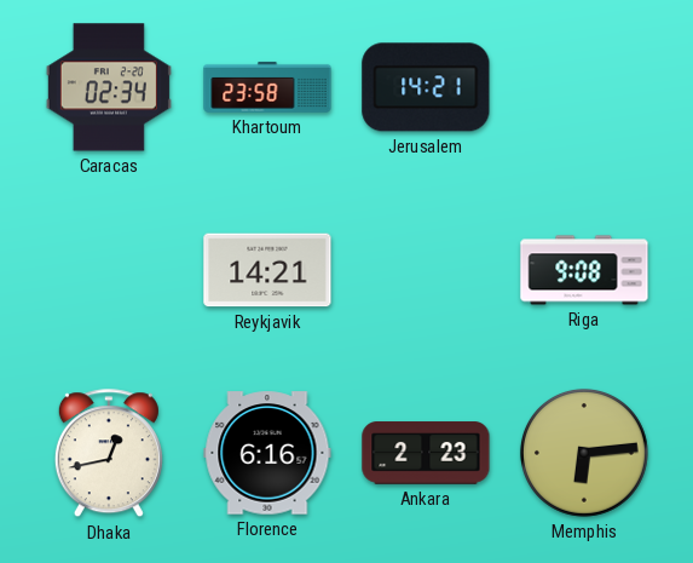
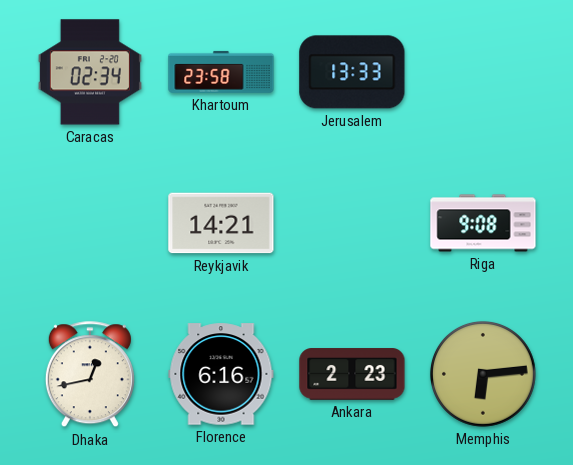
Jerusalem: 14:21 -> 13:33 (352, 72)
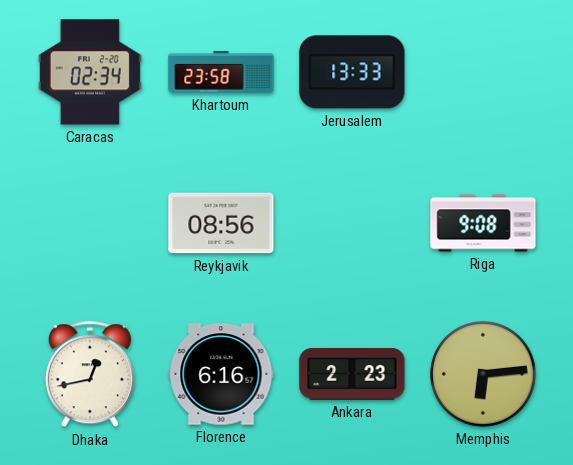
Reykjavik: 14:21 -> 08:56 (221, 223)
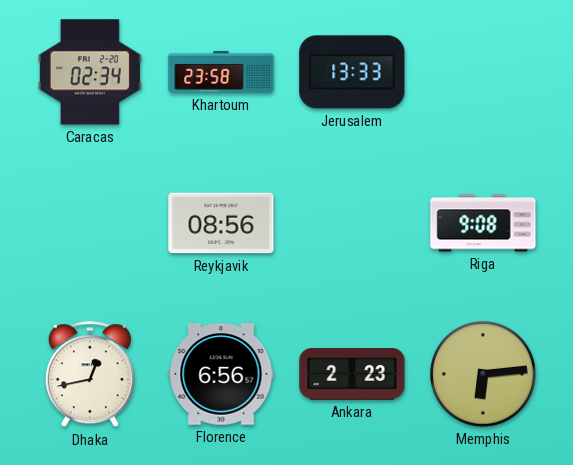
Florence: 6:16 -> 6:56 (221, 374)
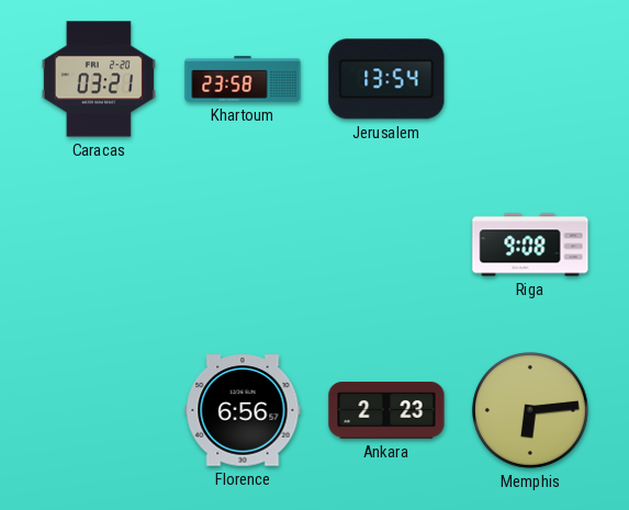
Caracas: 02:34 -> 03:21 (99, 79)
Jerusalem: 13:33 -> 13:54 (386, 79)
Reykjavik: 08:56 -> none (221, 223)
Dhaka: 12:43 -> none (90, 375)
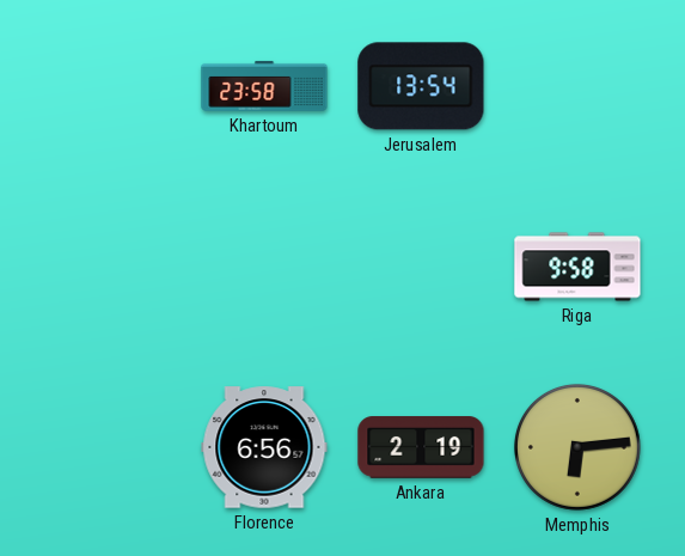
Caracas: 03:21 -> none (99, 79)
Riga: 9:08 -> 9:58 (577, 267)
Ankara: 2:23 -> 2:19 (421, 447)
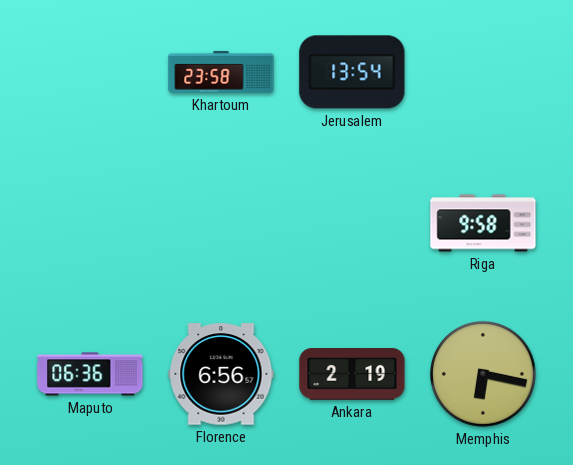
Maputo: none -> 06:36 (90, 374)
Memphis: 6:14 -> 6:17 (483, 374)
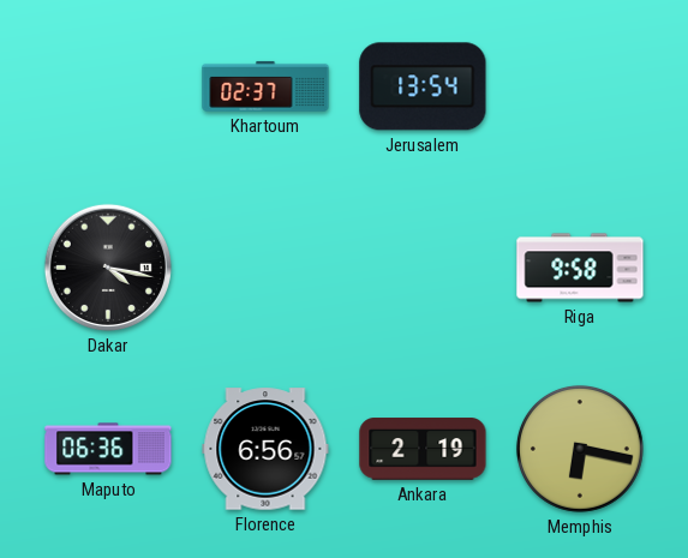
Khartoum: 23:58 -> 02:37 (265, 86)
Dakar: none -> 4:17 (108, 268)
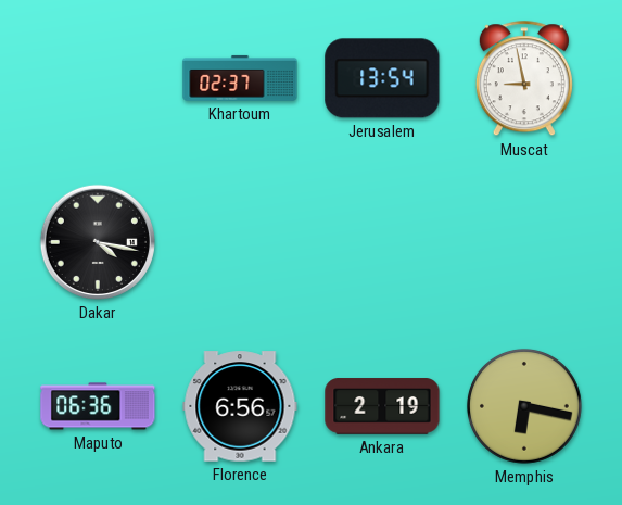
Muscat: none -> 8:58 (524, 79)
Riga: 9:58 -> none (580, 268)
